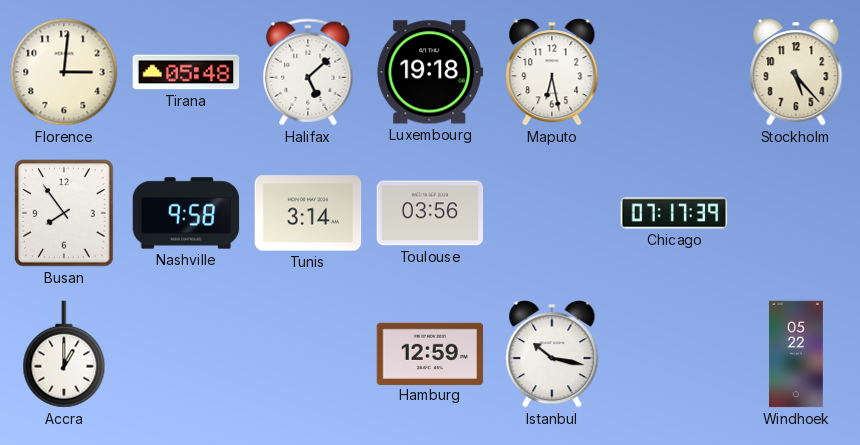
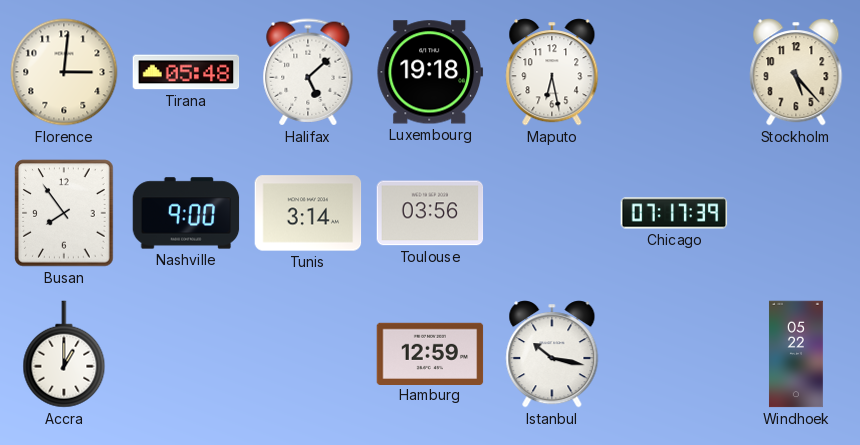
Nashville: 9:58 -> 9:00 (186, 213)
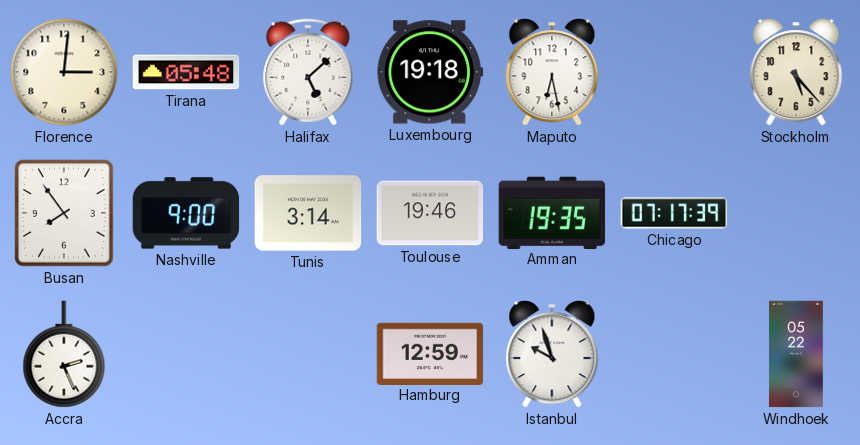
Toulouse: 03:56 -> 19:46 (430, 213)
Amman: none -> 19:35 (552, 212)
Accra: 1:00 -> 2:26 (64, 354)
Istanbul: 10:17 -> 9:57 (552, 354)
